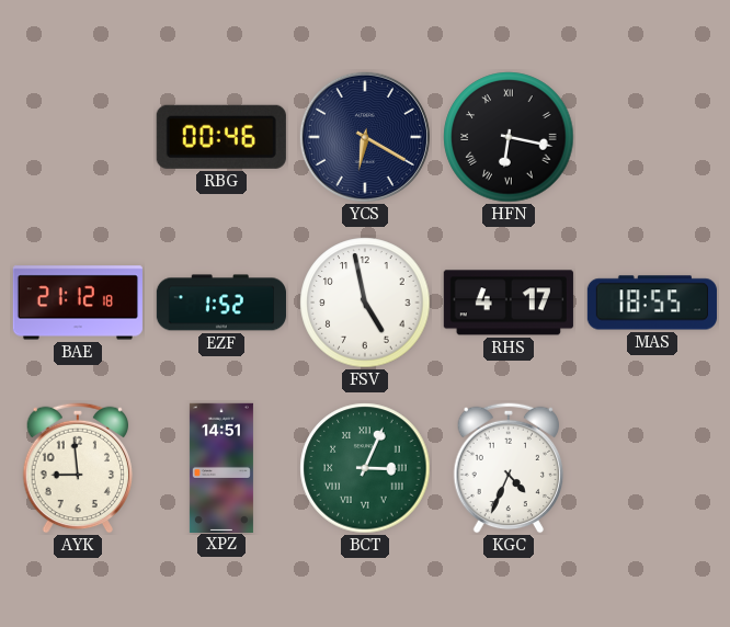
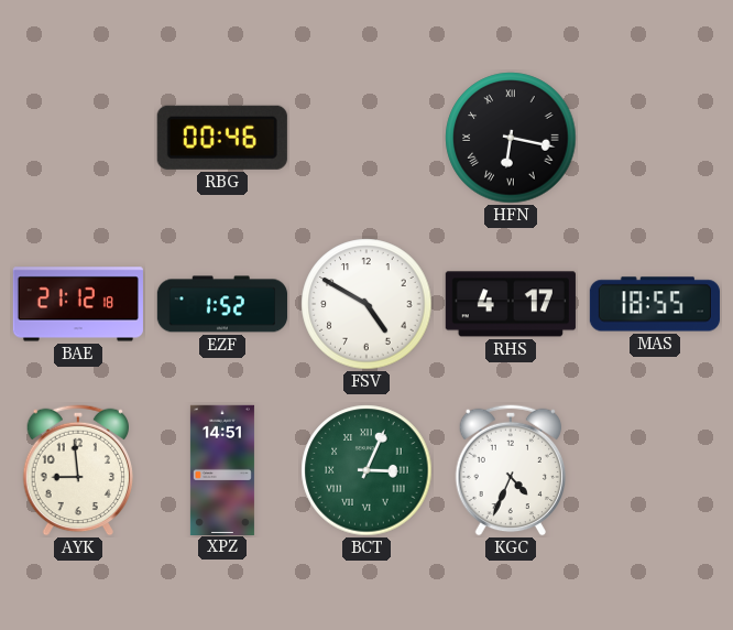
YCS: 6:20 -> none (365, 137)
FSV: 4:58 -> 4:50 (366, 304)
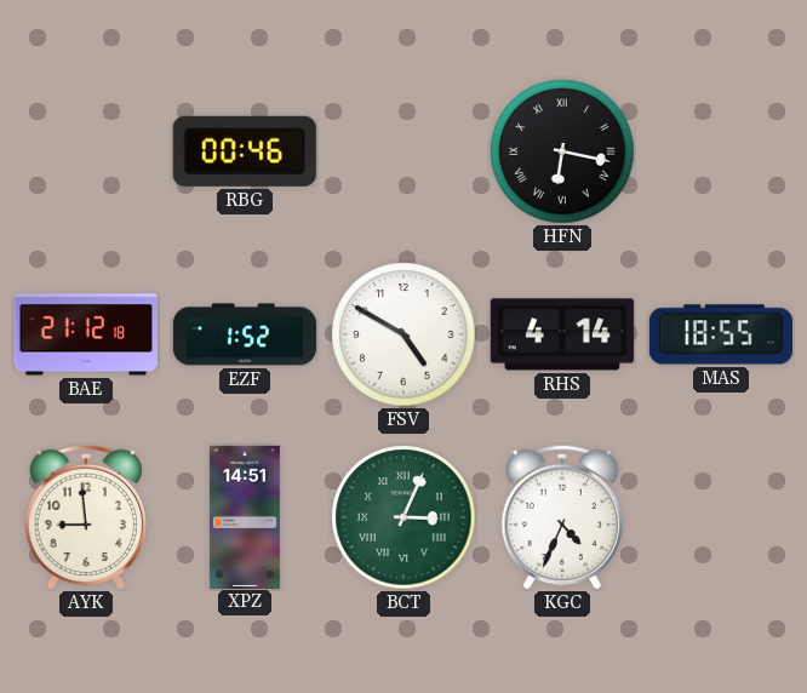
RHS: 4:17 -> 4:14 (562, 334)
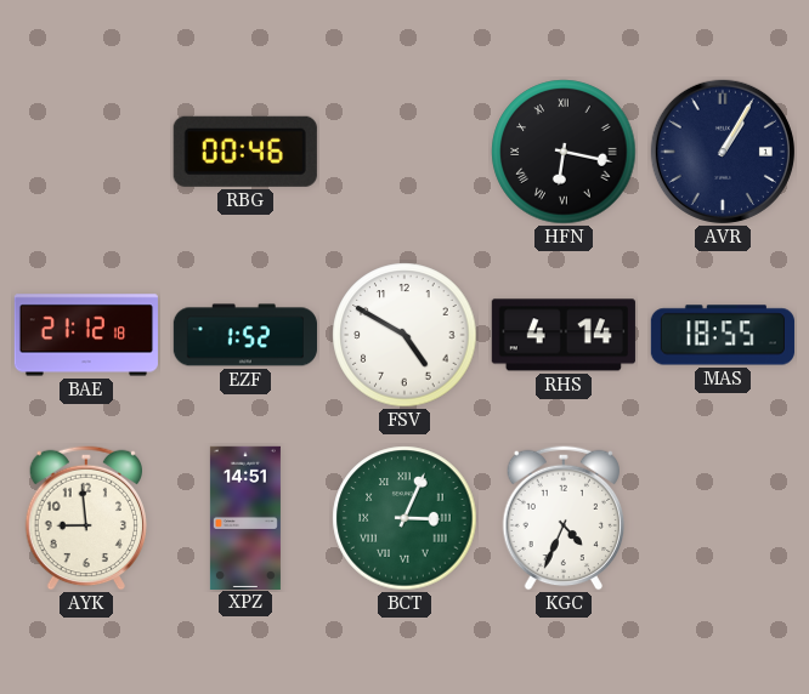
AVR: none -> 1:05 (723, 152)
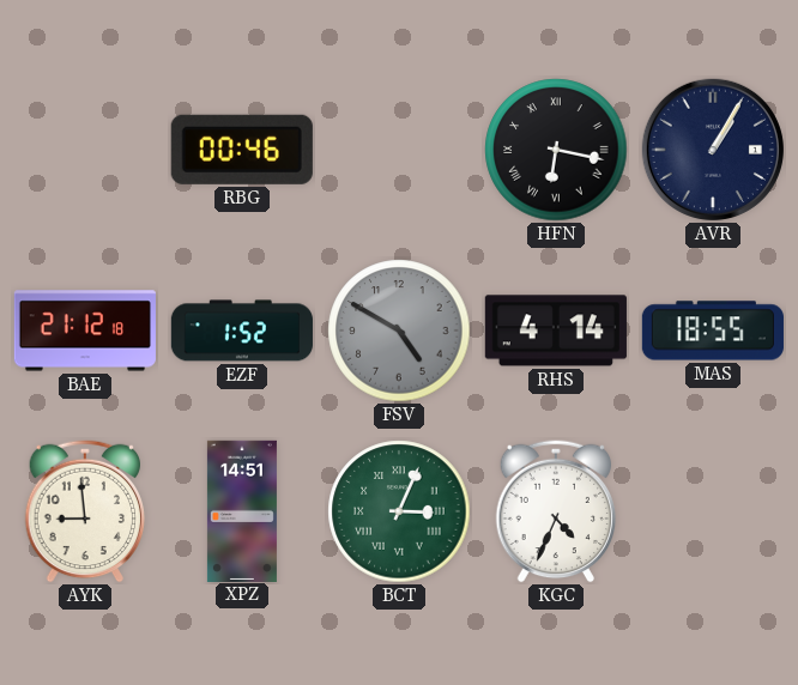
FSV dial: white -> grey (399, 331)
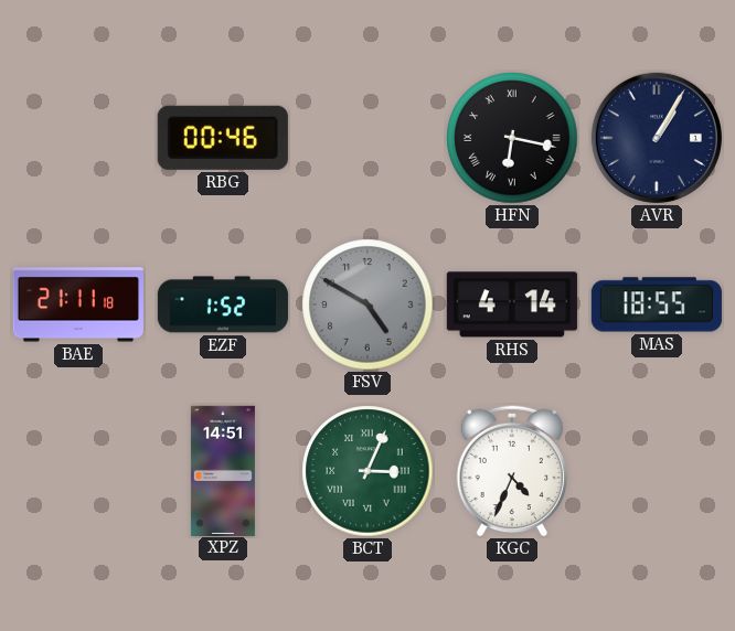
BAE: 21:12 -> 21:11 (78, 304)
AYK: 8:59 -> none (85, 511)
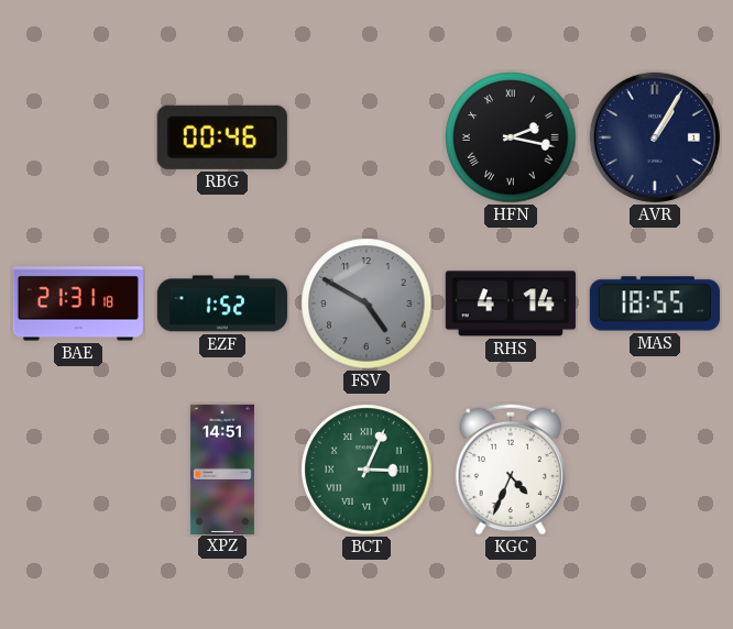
HFN: 6:17 -> 2:17 (511, 137)
BAE: 21:11 -> 21:31 (78, 304)
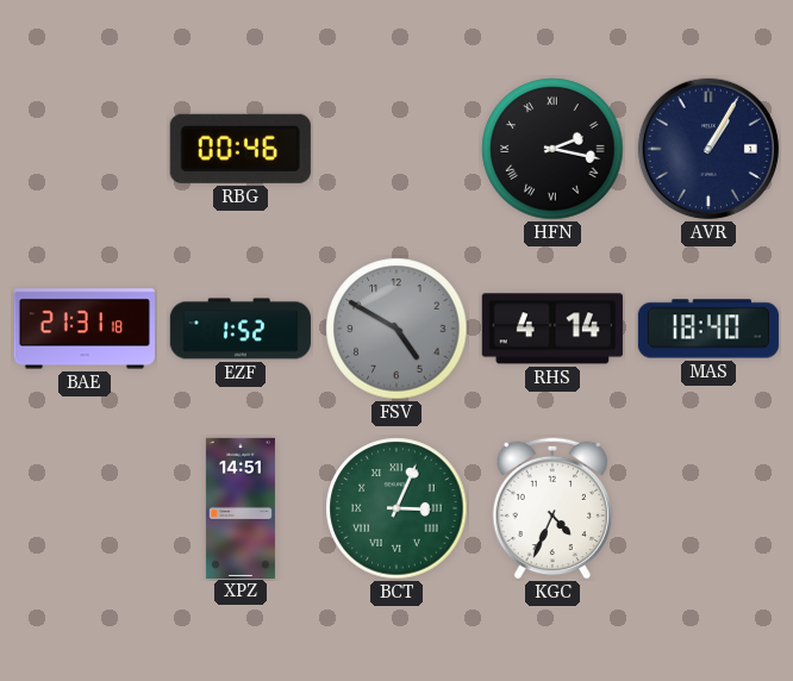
MAS: 18:55 -> 18:40 (708, 329)
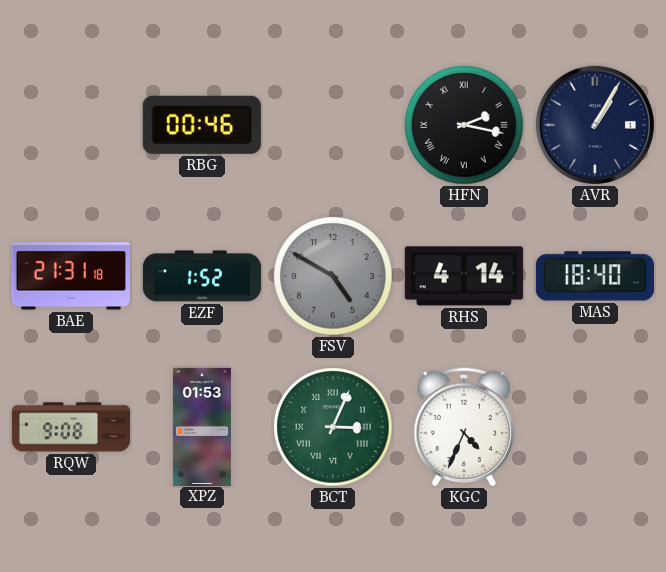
RQW: none -> 9:08 (70, 427)
XPZ: 14:51 -> 01:53 (202, 426)
